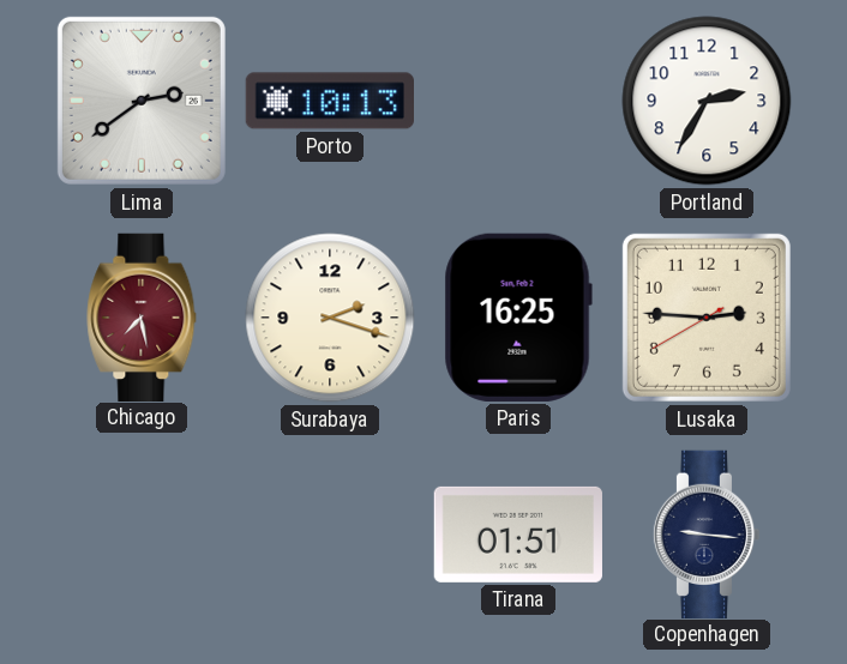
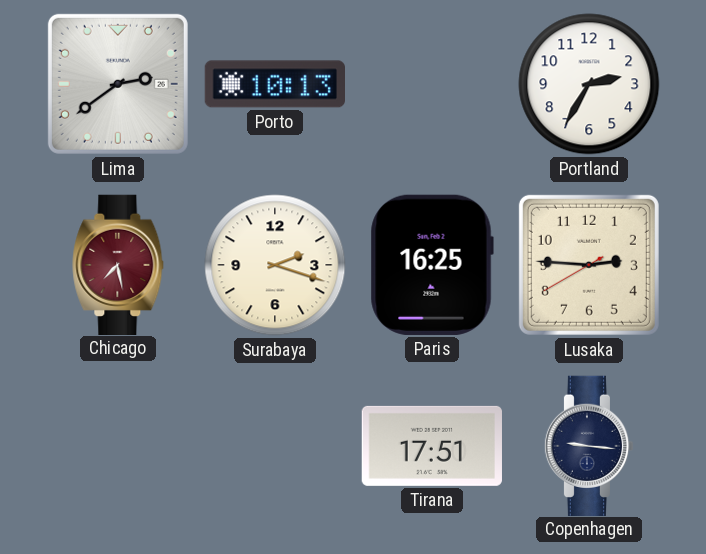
Tirana: 01:51 -> 17:51 (432, 446)
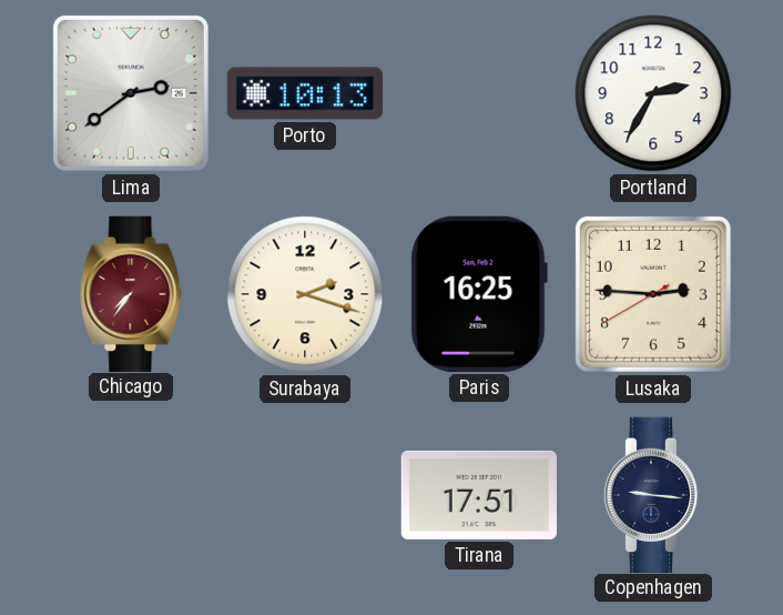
Chicago: 7:28 -> 7:36 (131, 293)
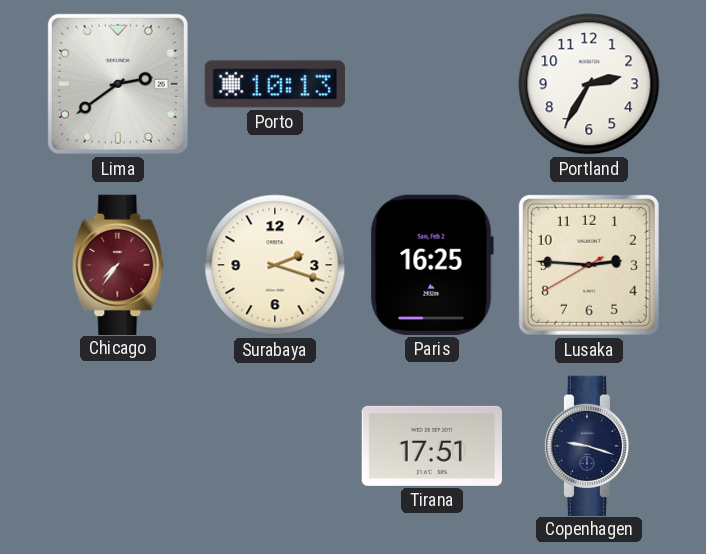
Copenhagen: 9:16 -> 9:18 (589, 445)
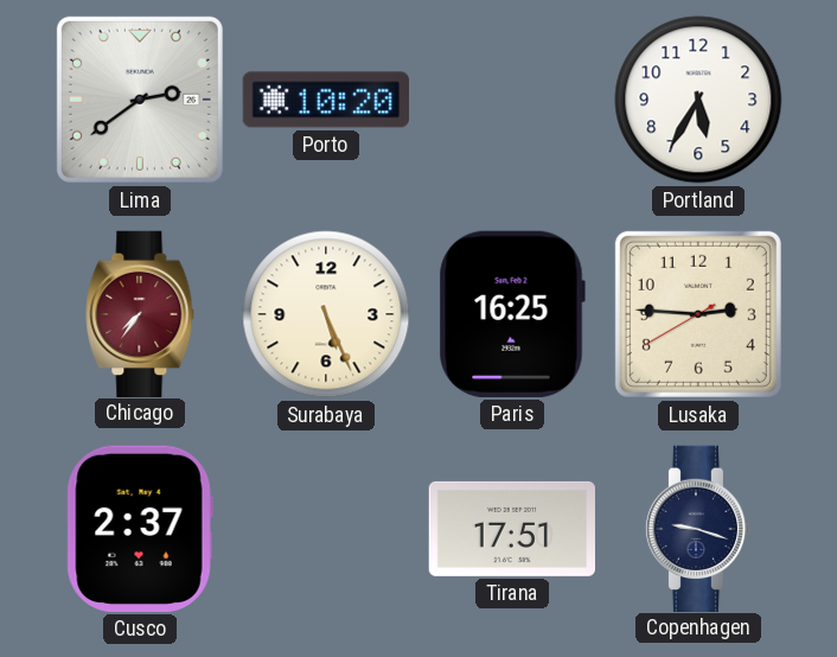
Porto: 10:13 -> 10:20 (325, 100)
Portland: 2:35 -> 5:35 (698, 100)
Surabaya: 2:18 -> 5:26 (326, 314)
Cusco: none -> 2:37 (140, 529)
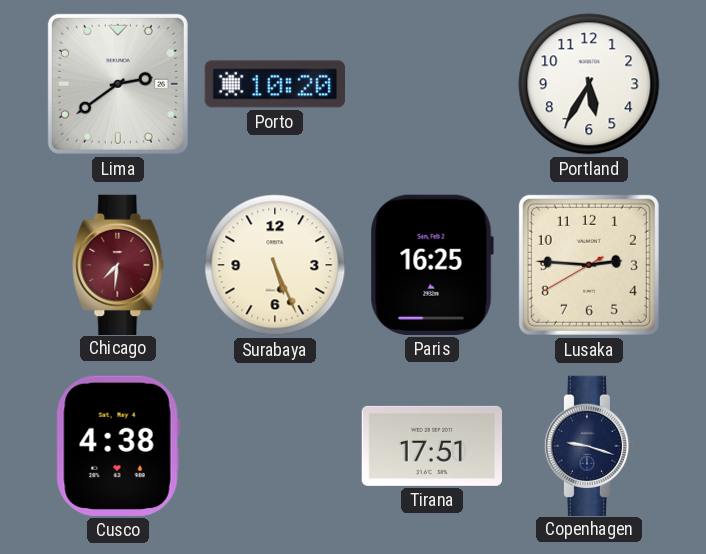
Chicago: 7:36 -> 7:31 (118, 264)
Cusco: 2:37 -> 4:38 (118, 446)
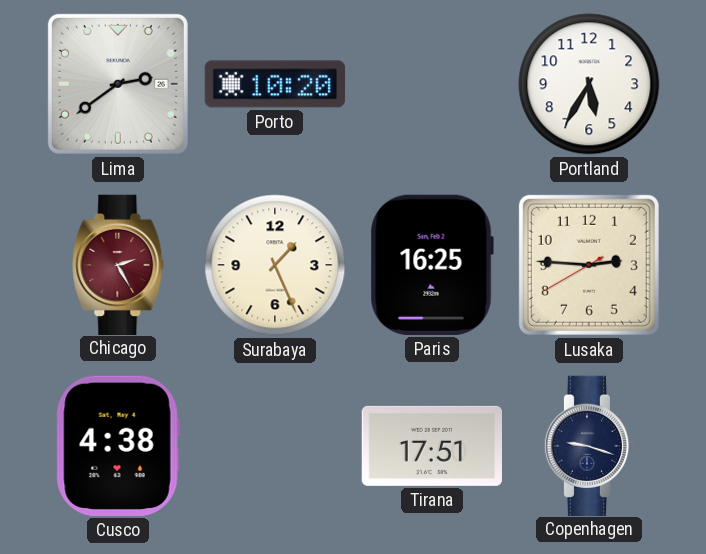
Chicago: 7:31 -> 2:25 (118, 264)
Surabaya: 5:26 -> 1:26 (275, 265)
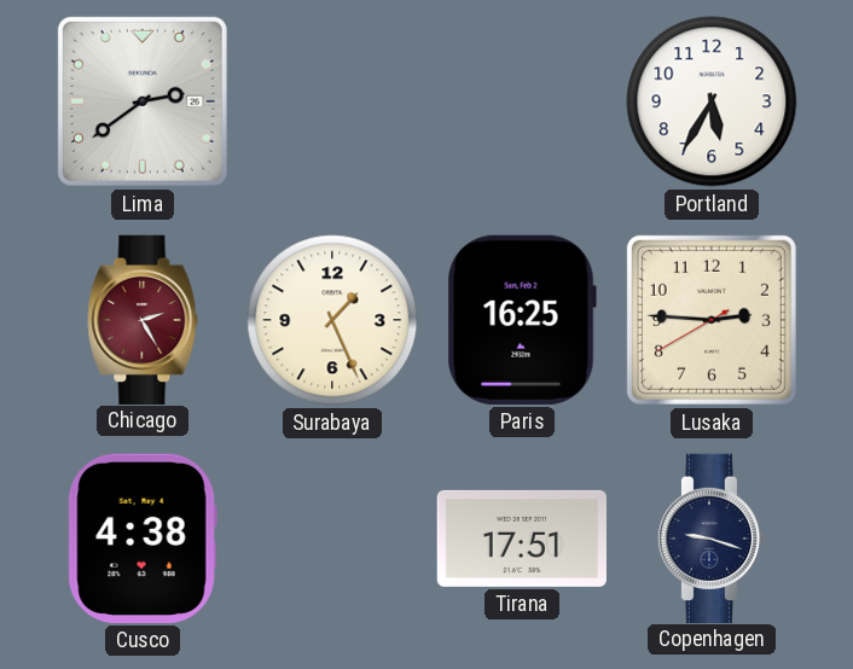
Porto: 10:20 -> none (274, 84)
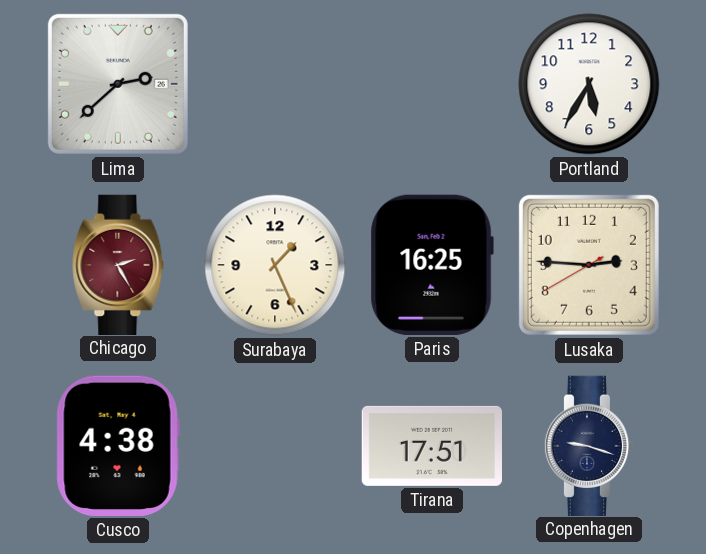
Lima: 2:39 -> 2:38 (118, 84)
